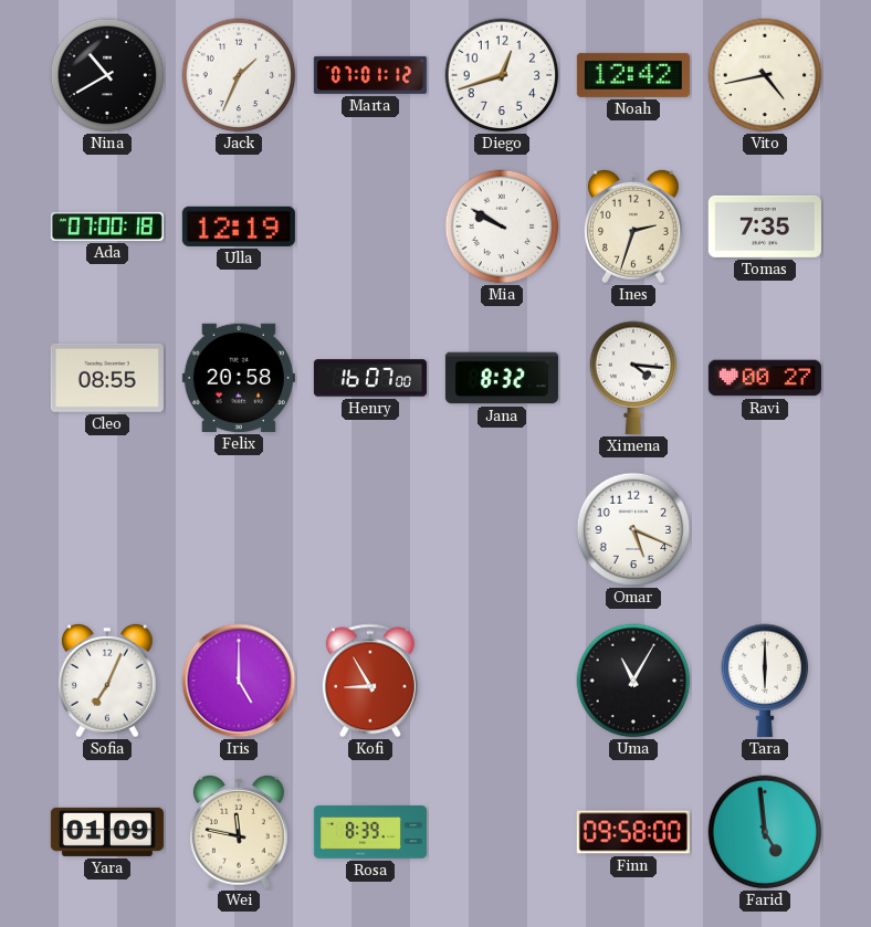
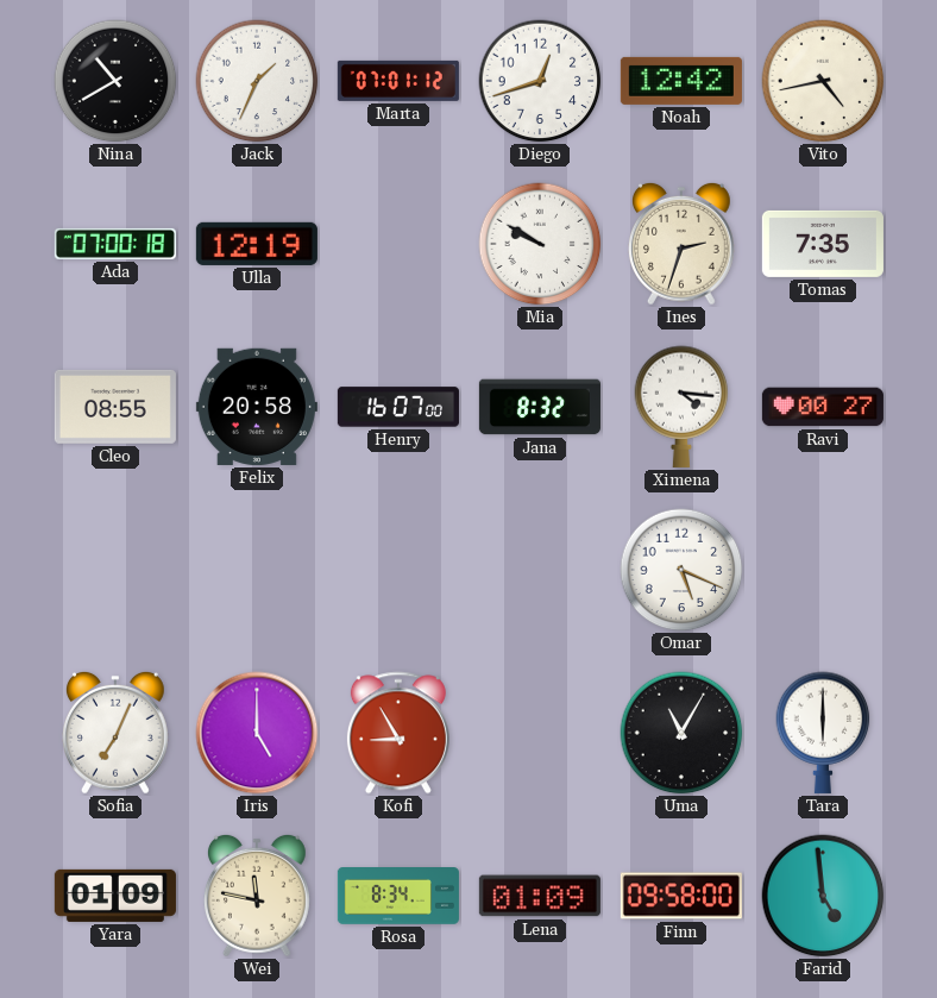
Rosa: 8:39 -> 8:34 (398, 896)
Lena: none -> 01:09 (540, 896)
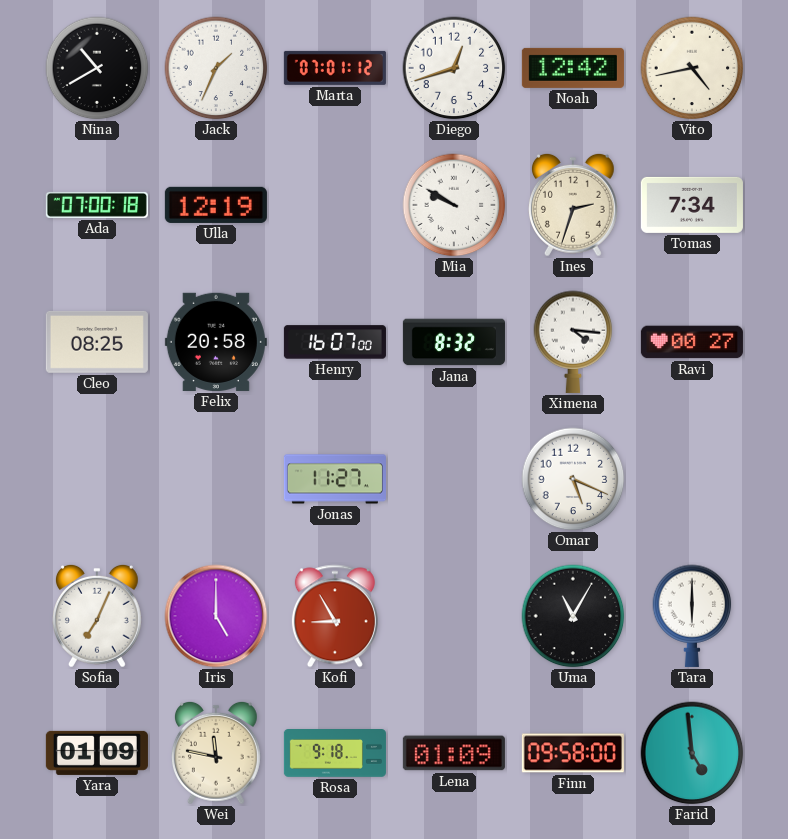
Tomas: 7:35 -> 7:34 (692, 205)
Cleo: 08:55 -> 08:25 (97, 342)
Jonas: none -> 11:27 (335, 479)
Rosa: 8:34 -> 9:18 (335, 753)
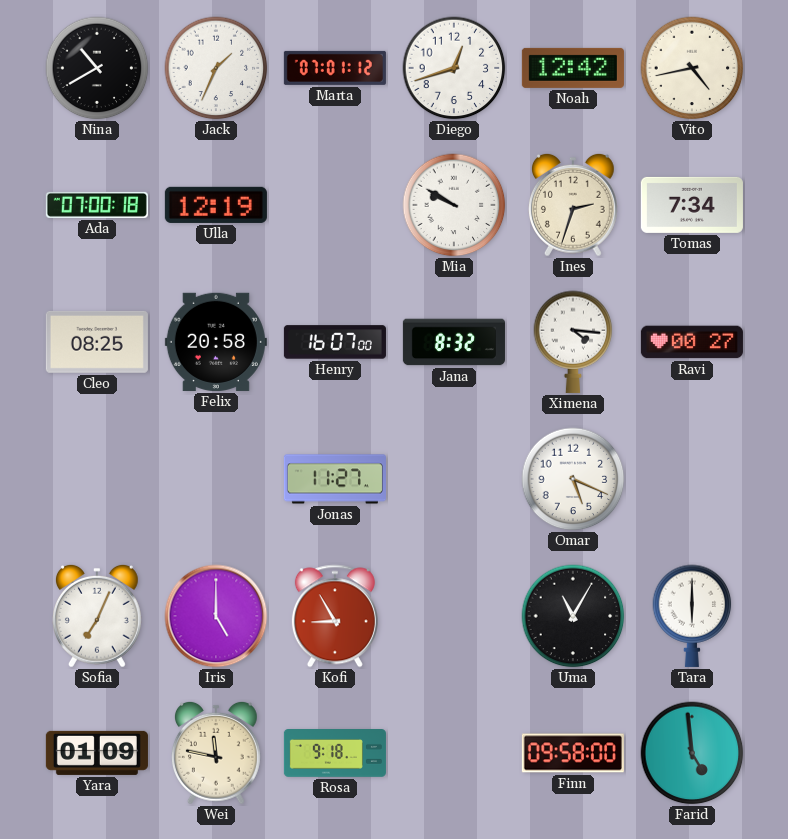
Lena: 01:09 -> none (454, 753)
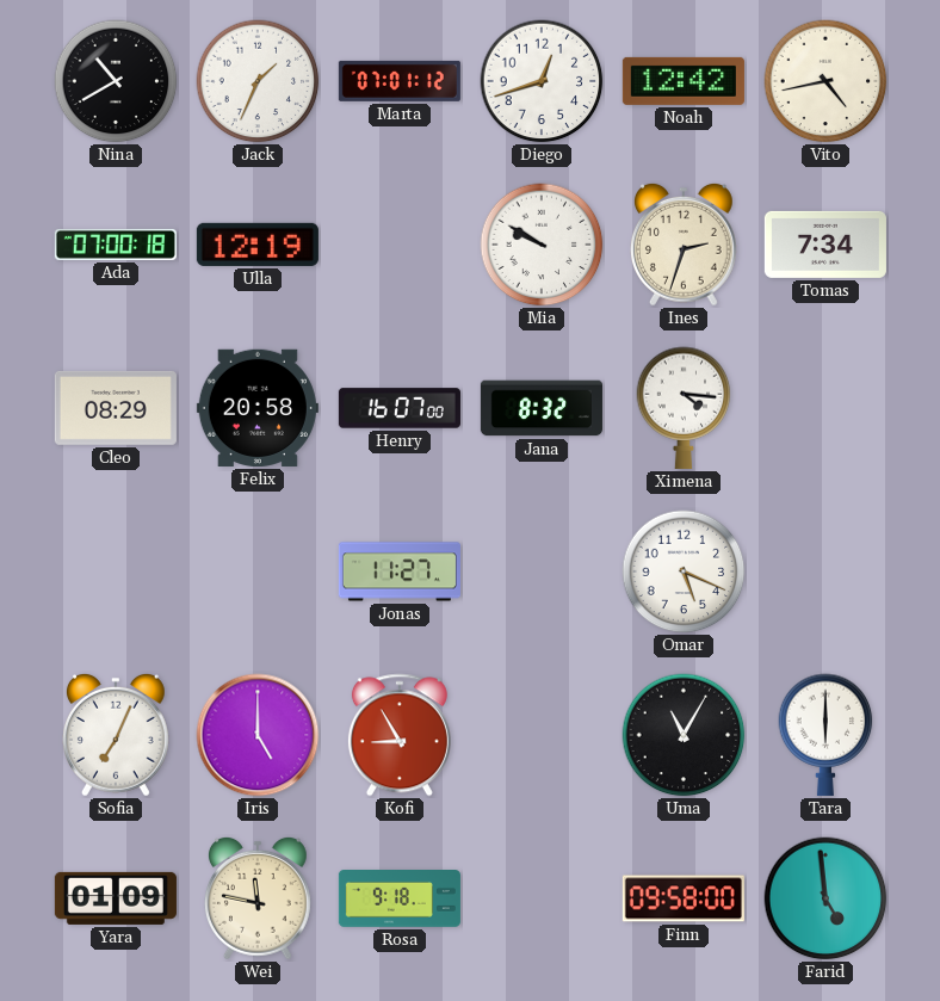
Cleo: 08:25 -> 08:29 (116, 408)
Ravi: 00:27 -> none (692, 342)
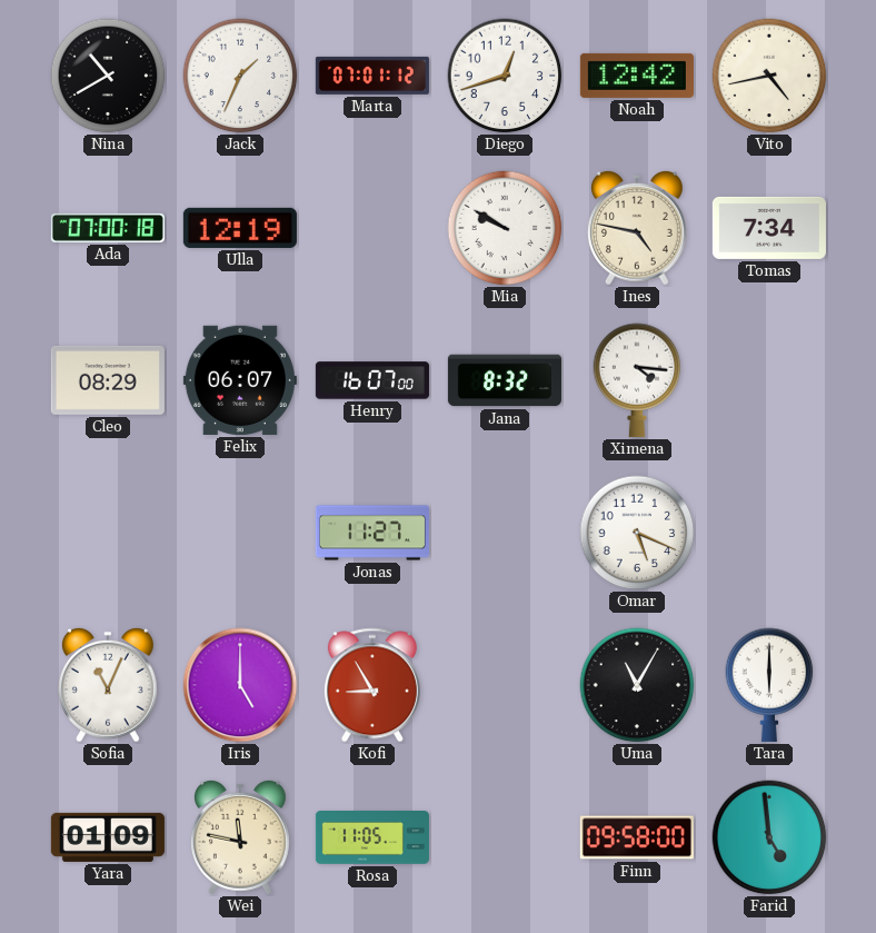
Ines: 2:33 -> 4:47 (637, 228)
Felix: 20:58 -> 06:07 (240, 380)
Sofia: 7:04 -> 11:04 (108, 685)
Rosa: 9:18 -> 11:05 (372, 837)
